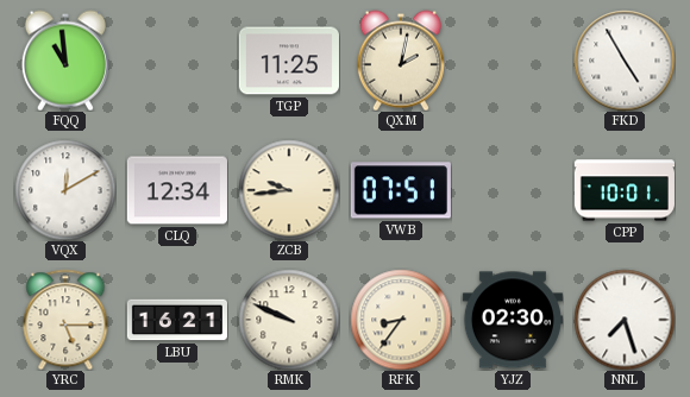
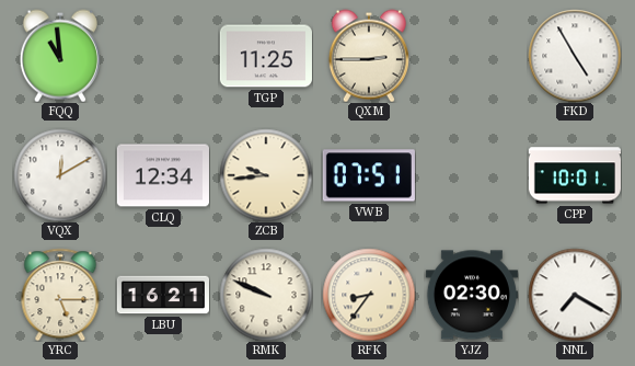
QXM: 2:02 -> 2:45 (369, 56)
NNL: 7:27 -> 7:20 (575, 295)
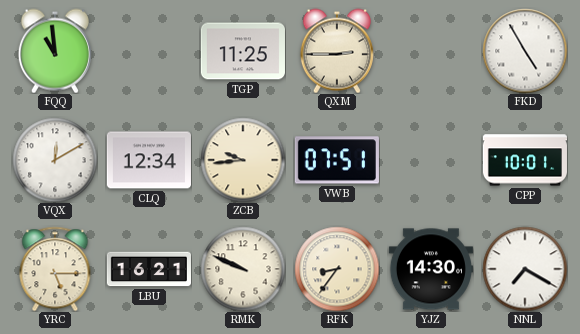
YJZ: 02:30 -> 14:30 (431, 269)
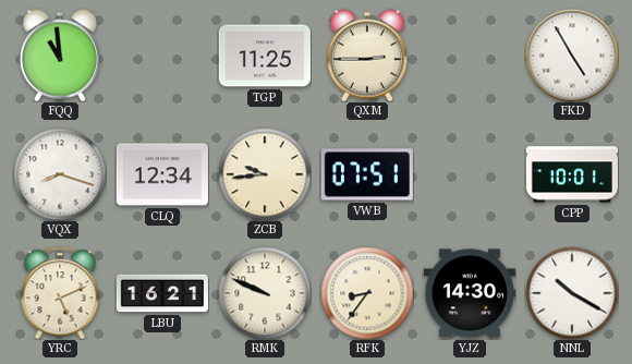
VQX: 12:10 -> 8:18 (60, 174)
YRC: 5:15 -> 5:11 (60, 293)
NNL: 7:20 -> 10:20 (572, 293)
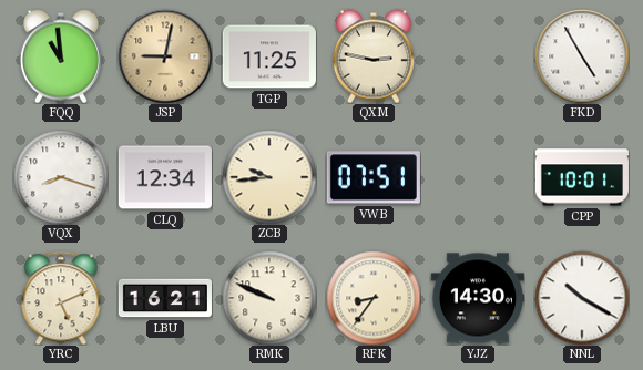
JSP: none -> 9:02 (165, 56)
QXM: 2:45 -> 2:47 (374, 56)
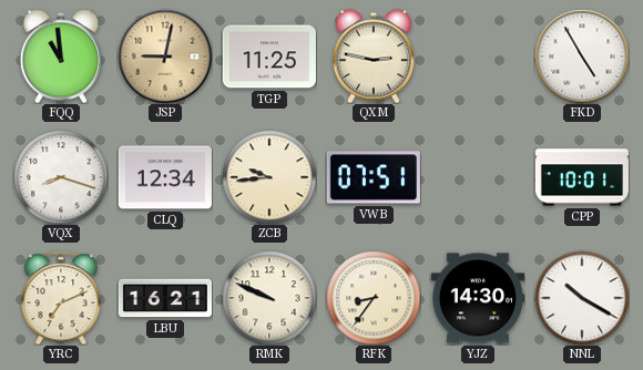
YRC: 5:11 -> 7:11 (61, 298)
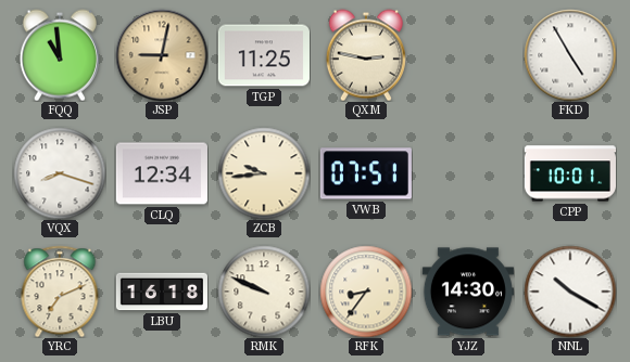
LBU: 16:21 -> 16:18 (162, 292)
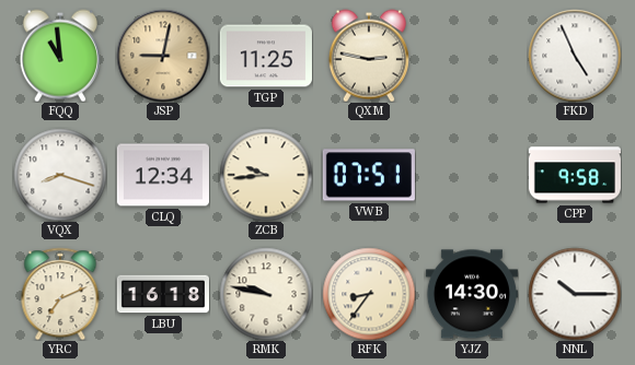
FKD: 4:55 -> 4:56 (575, 56)
CPP: 10:01 -> 9:58 (575, 175)
RMK: 9:49 -> 9:47 (266, 294)
NNL: 10:20 -> 10:15 (575, 294)
